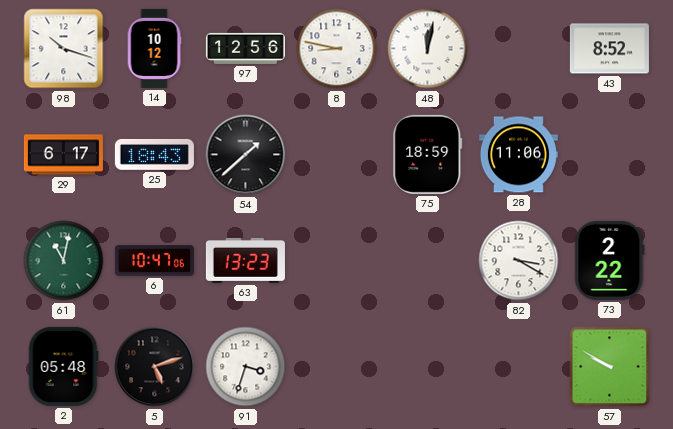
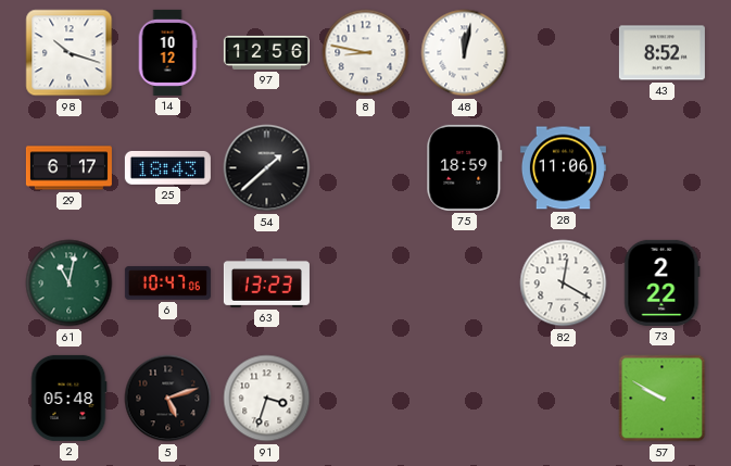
82: 3:20 -> 12:20 (564, 284)
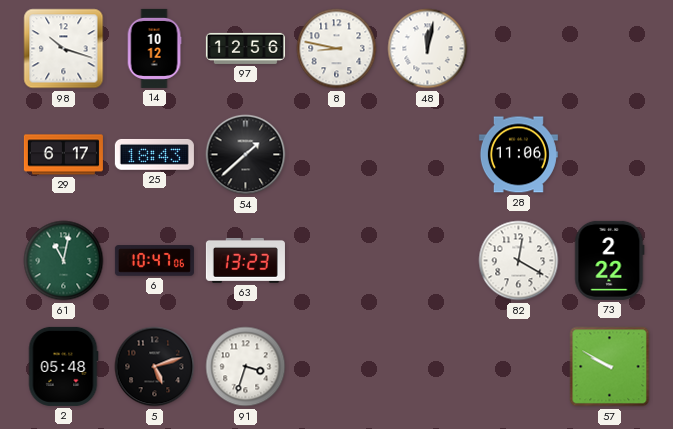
43: 8:52 -> none (661, 53)
75: 18:59 -> none (465, 167)
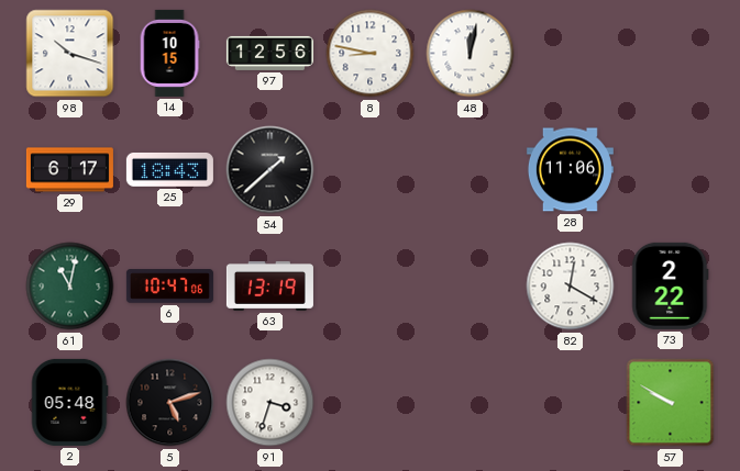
14: 10:12 -> 10:15 (169, 53)
63: 13:23 -> 13:19 (269, 285)
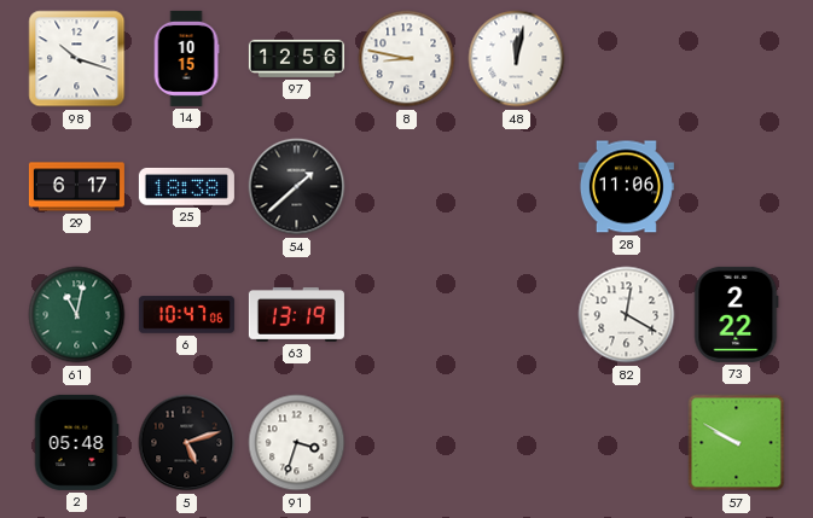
25: 18:43 -> 18:38 (186, 186)
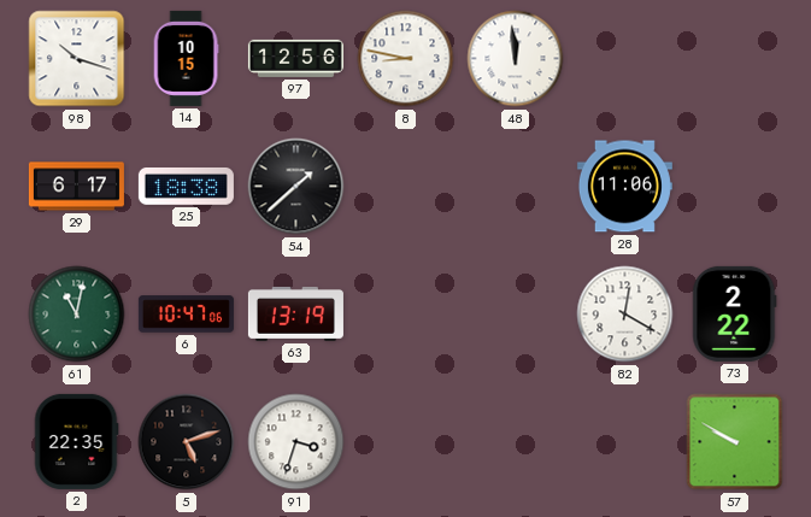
48: 12:02 -> 11:59 (516, 59)
2: 05:48 -> 22:35 (76, 441)
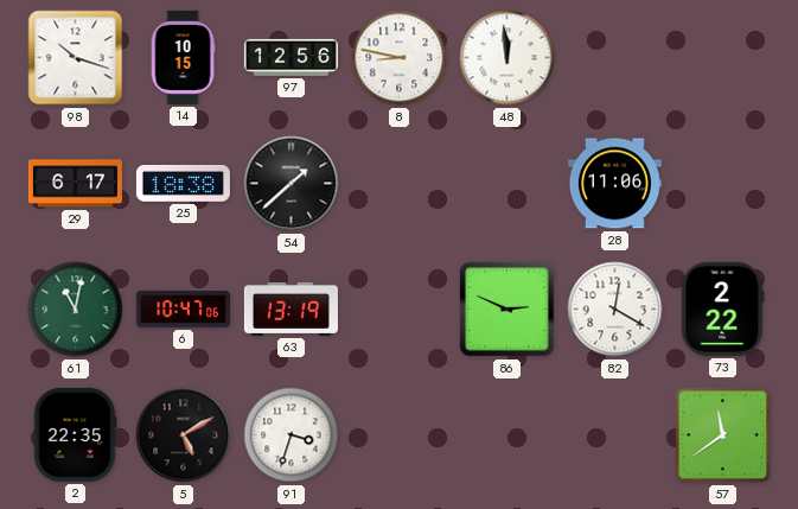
86: none -> 2:49 (506, 308)
5: 5:12 -> 5:10 (184, 435)
57: 9:50 -> 11:39 (723, 435)
